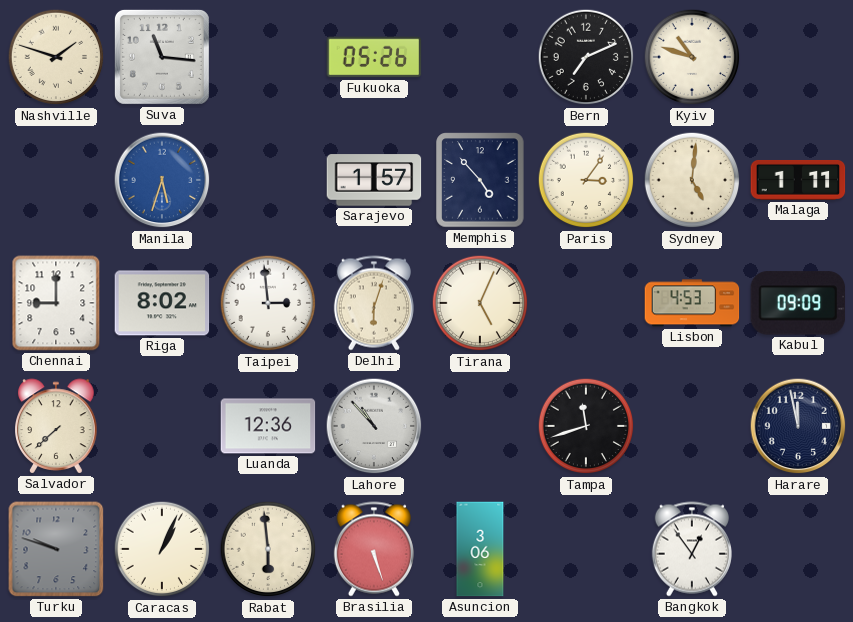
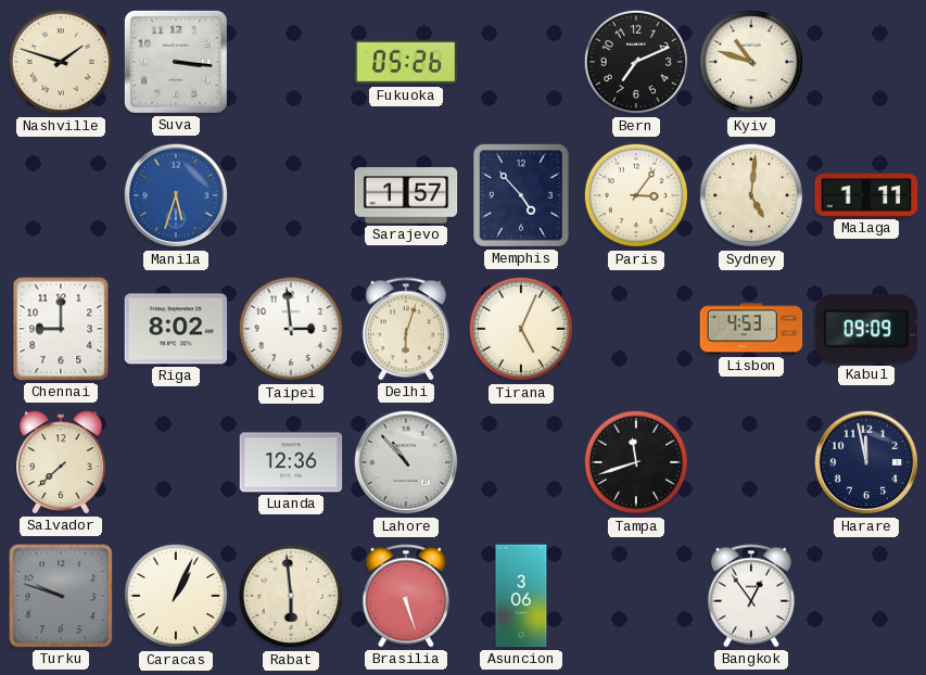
Suva: 11:16 -> 3:16 (176, 62)
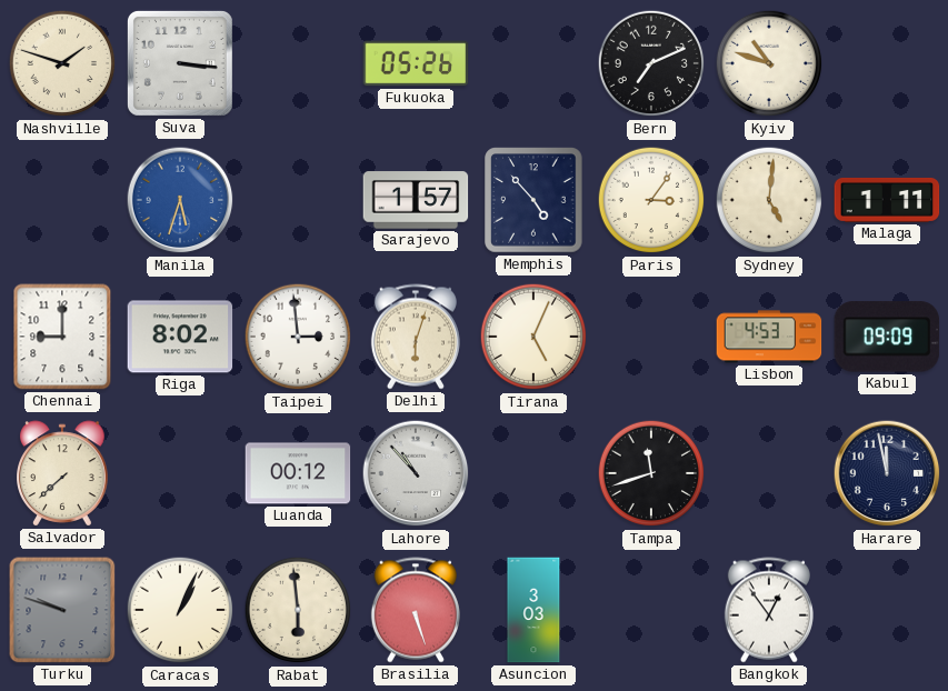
Luanda: 12:36 -> 00:12 (298, 473)
Asuncion: 3:06 -> 3:03 (533, 610)
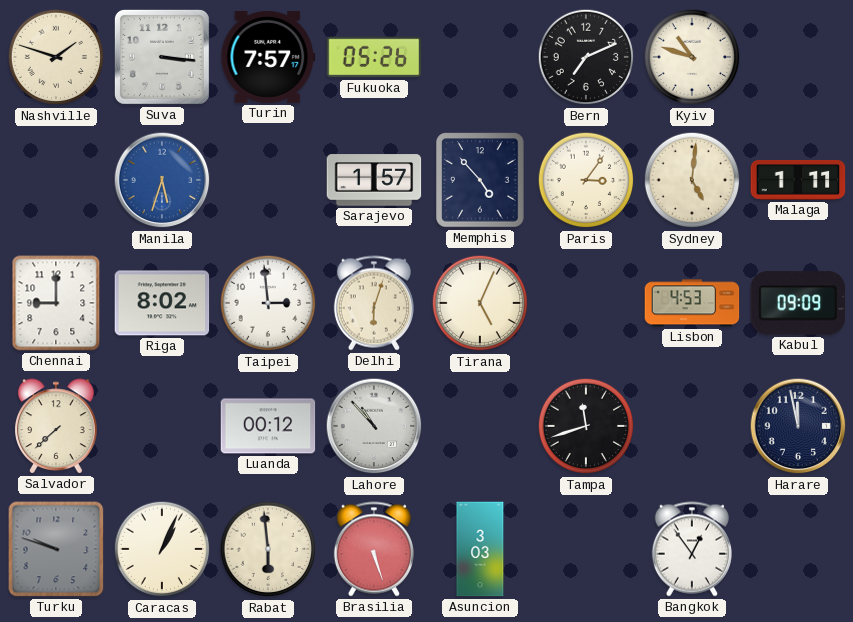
Turin: none -> 7:57 (268, 57)
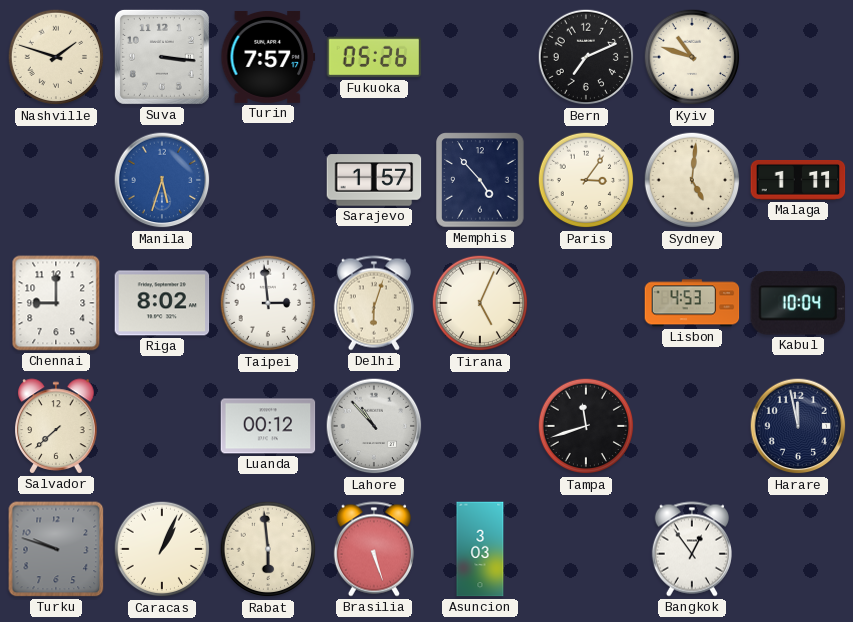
Kabul: 09:09 -> 10:04 (798, 303)
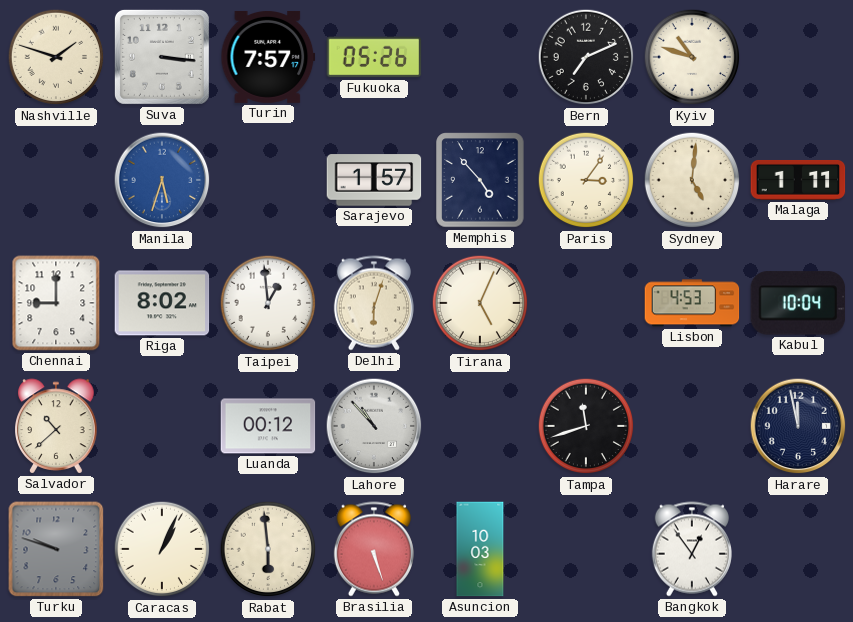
Taipei: 2:59 -> 12:59 (268, 303)
Salvador: 7:38 -> 10:38 (57, 426)
Asuncion: 3:03 -> 10:03 (480, 549)
